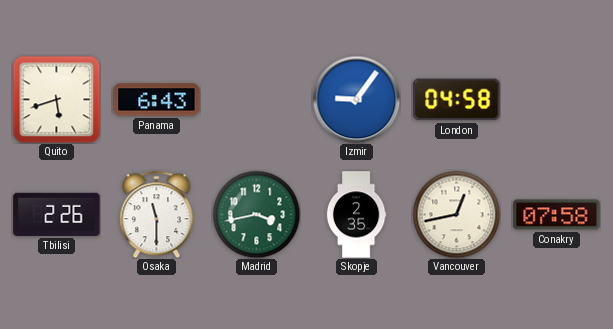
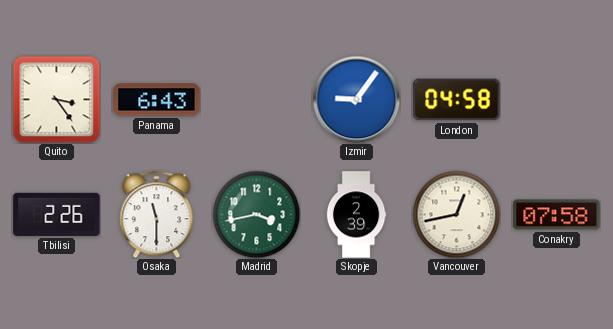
Quito: 5:42 -> 3:24 (56, 99)
Skopje: 2:35 -> 2:39 (356, 215)
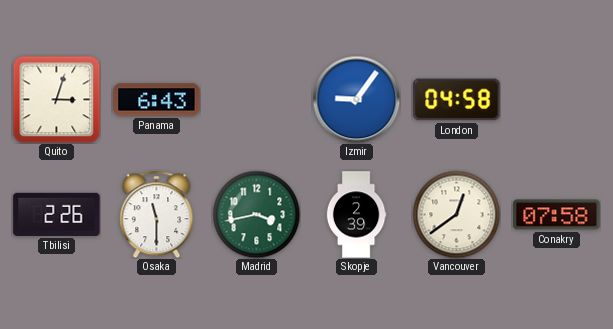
Quito: 3:24 -> 3:03 (56, 99)
Vancouver: 12:43 -> 12:39 (456, 214)
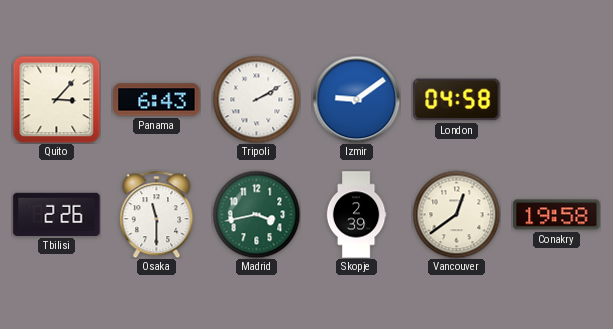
Quito: 3:03 -> 3:07 (56, 99)
Tripoli: none -> 2:10 (256, 99)
Izmir: 9:06 -> 9:09 (356, 99)
Conakry: 07:58 -> 19:58 (557, 215)
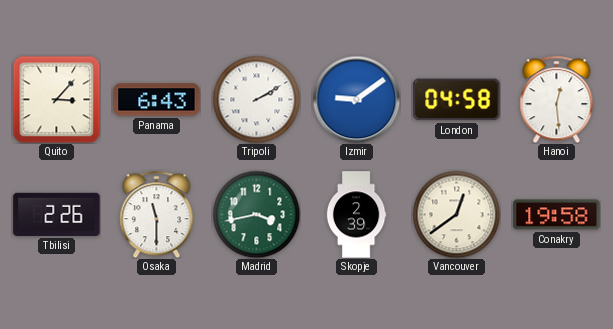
Hanoi: none -> 12:29 (557, 99)
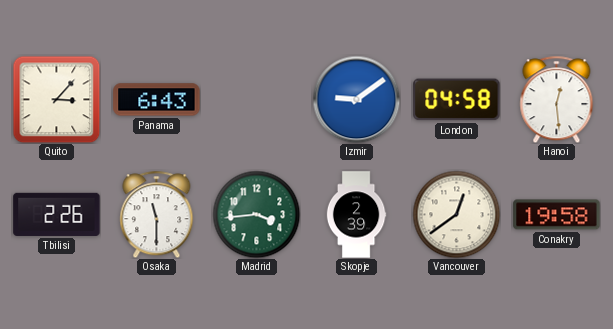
Tripoli: 2:10 -> none (256, 99)
Madrid: 3:43 -> 3:44 (256, 214)
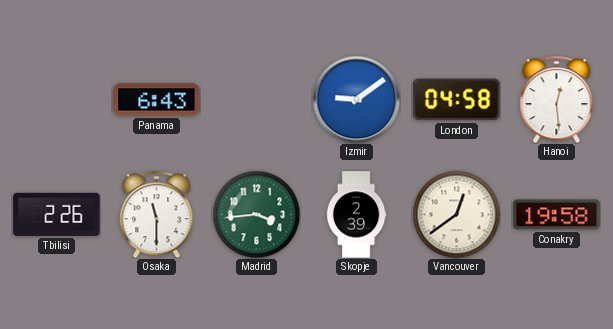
Quito: 3:07 -> none (56, 99)
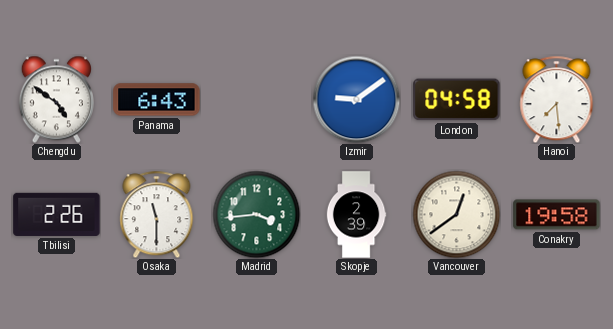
Chengdu: none -> 4:51 (56, 99)
Hanoi: 12:29 -> 7:29 (557, 99)
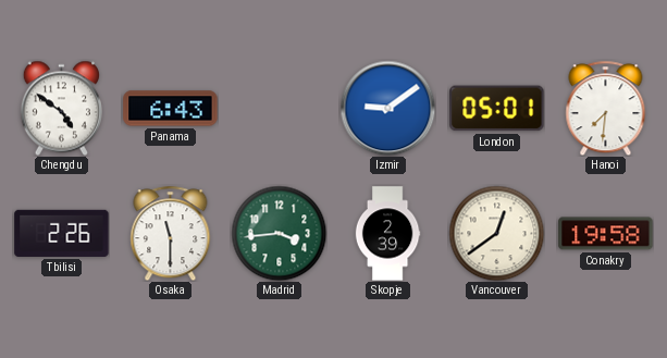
London: 04:58 -> 05:01 (497, 109)
Hanoi: 7:29 -> 7:31 (606, 108)
